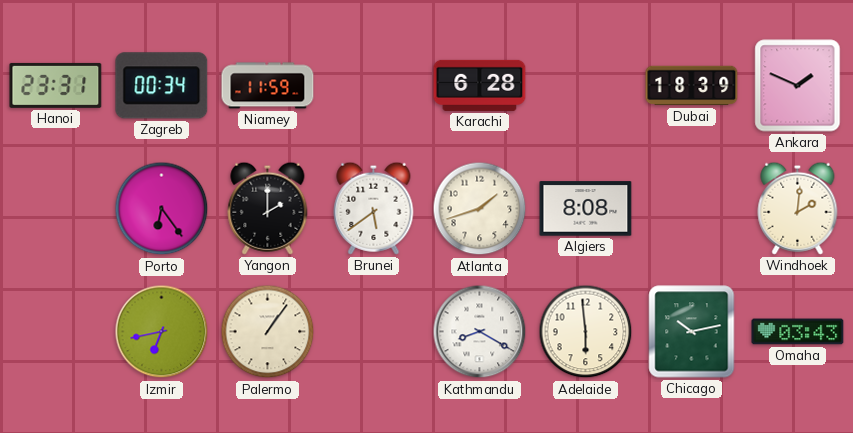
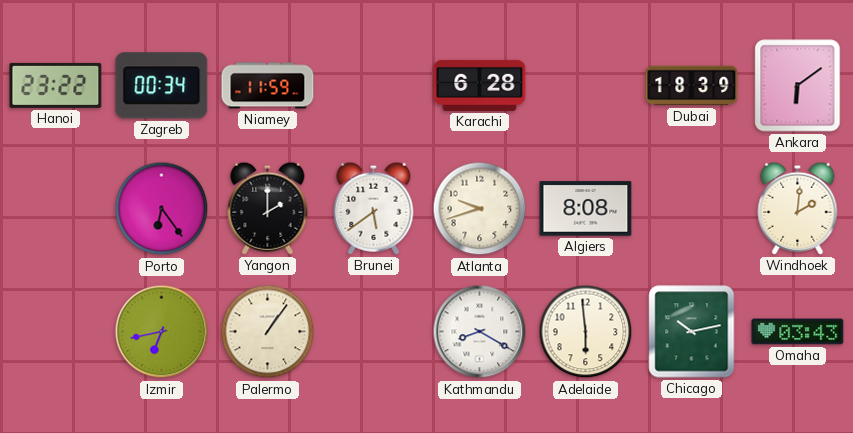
Hanoi: 23:31 -> 23:22 (56, 85)
Ankara: 1:49 -> 6:09 (798, 86)
Atlanta: 1:42 -> 9:42 (480, 209)
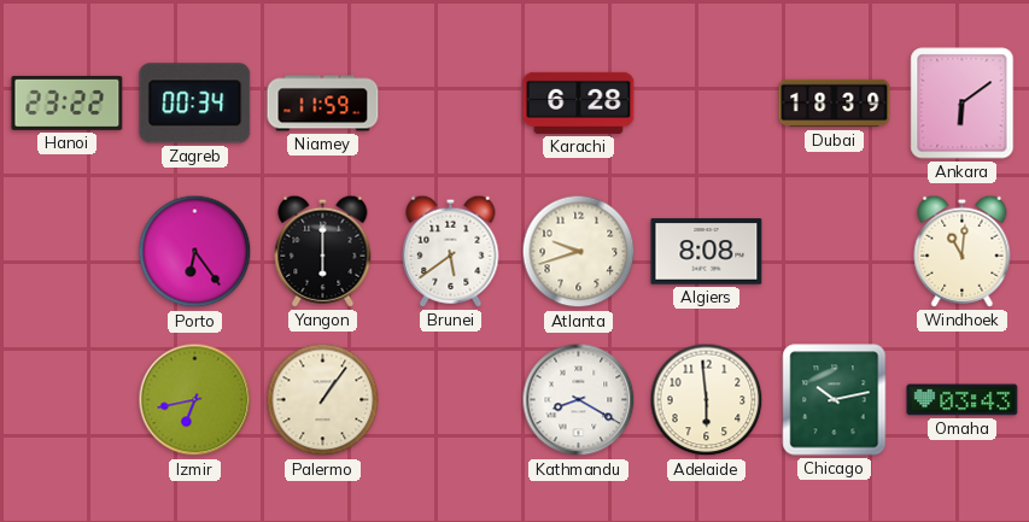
Yangon: 2:00 -> 6:00 (323, 251)
Windhoek: 2:01 -> 11:01 (963, 251)
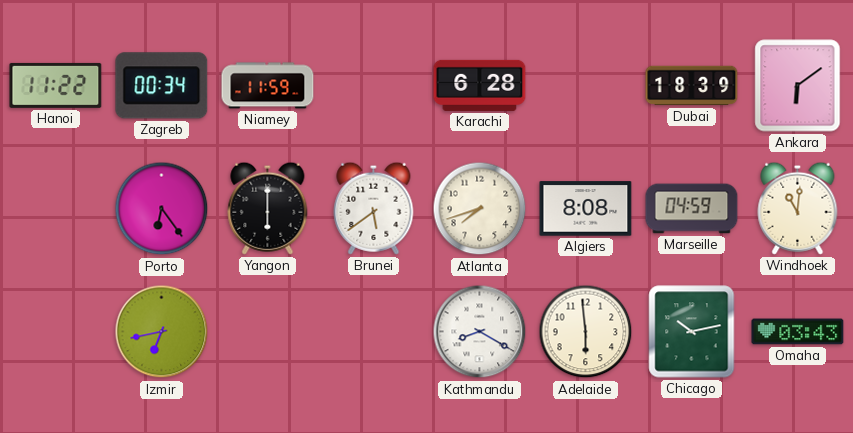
Hanoi: 23:22 -> 11:22 (56, 85)
Atlanta: 9:42 -> 7:42 (480, 209)
Marseille: none -> 04:59 (692, 209)
Palermo: 1:06 -> none (323, 400)
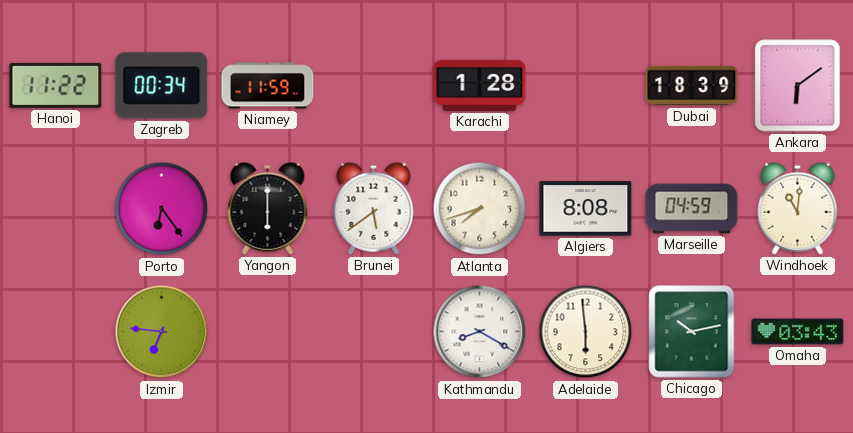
Karachi: 6:28 -> 1:28 (480, 85)
Izmir: 6:43 -> 6:46 (162, 332)
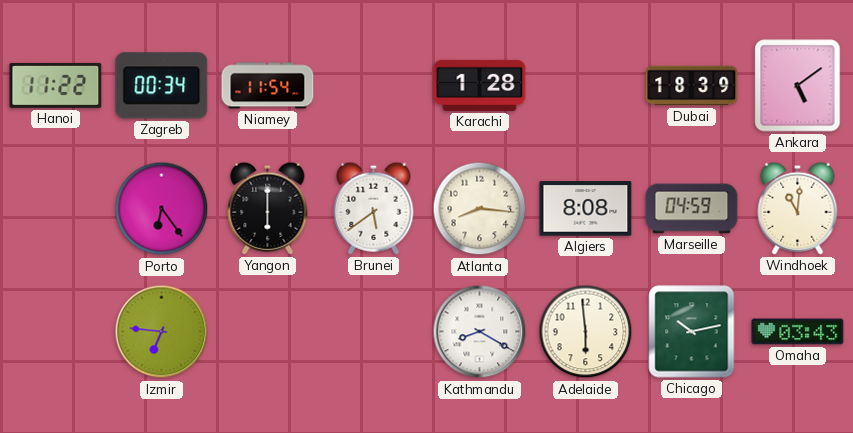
Niamey: 11:59 -> 11:54 (268, 86)
Ankara: 6:09 -> 5:09 (798, 86)
Atlanta: 7:42 -> 8:16 (480, 209)
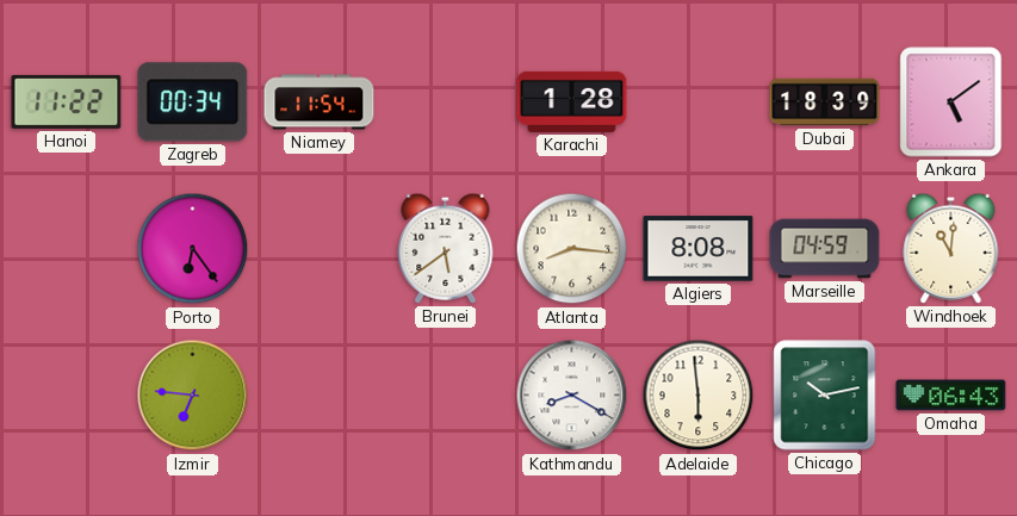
Yangon: 6:00 -> none (268, 208)
Omaha: 03:43 -> 06:43 (951, 396)
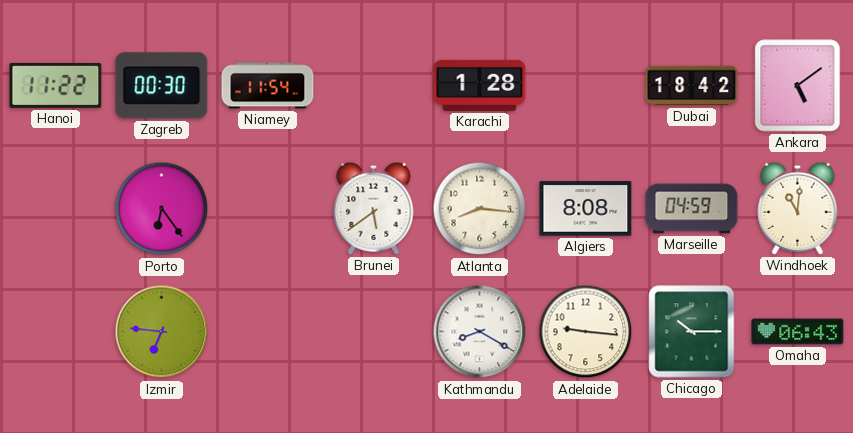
Zagreb: 00:34 -> 00:30 (162, 86)
Dubai: 18:39 -> 18:42 (692, 86)
Adelaide: 5:59 -> 9:16 (586, 332)
Chicago: 10:13 -> 10:15 (692, 332)
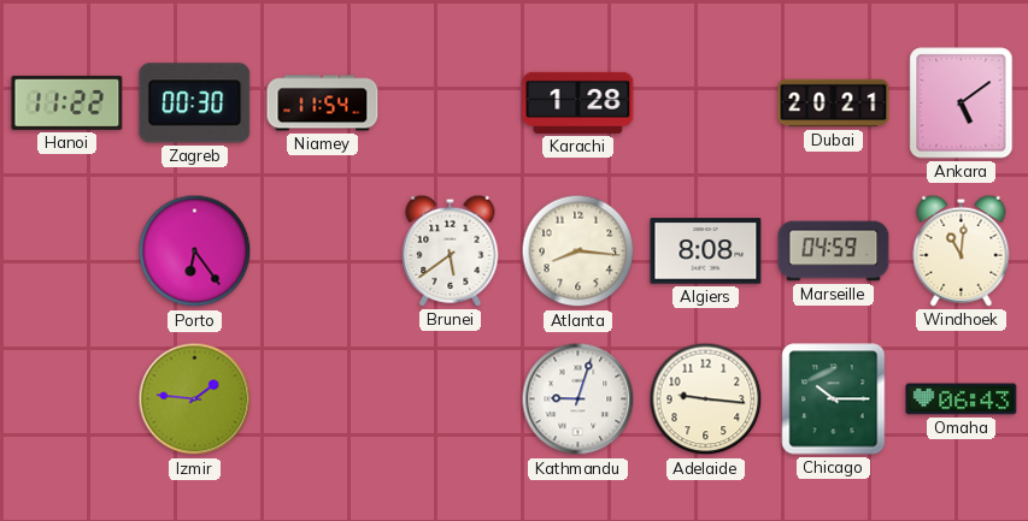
Dubai: 18:42 -> 20:21 (834, 103)
Izmir: 6:46 -> 1:46 (195, 399)
Kathmandu: 8:20 -> 9:03 (578, 399)
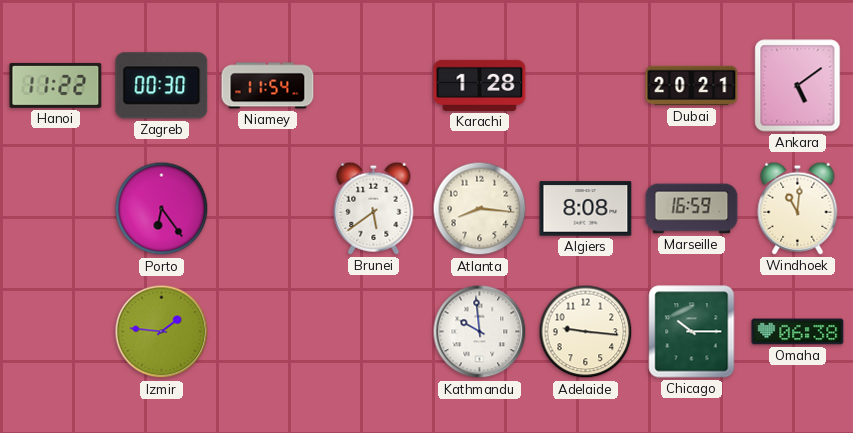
Marseille: 04:59 -> 16:59 (692, 209)
Kathmandu: 9:03 -> 9:59 (480, 332)
Omaha: 06:43 -> 06:38 (798, 332)
